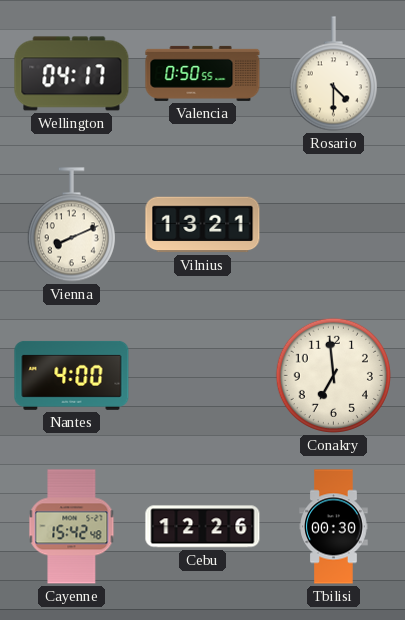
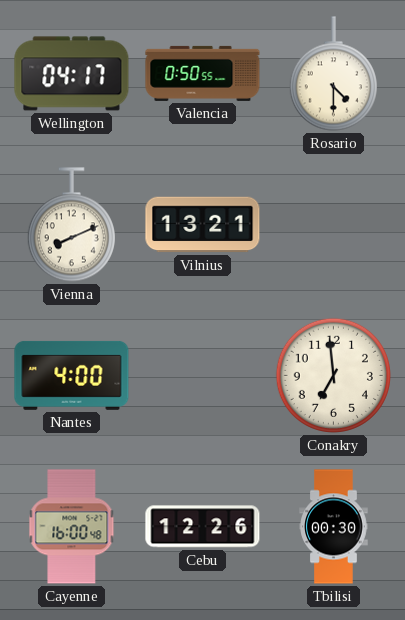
Cayenne: 15:42 -> 16:00 (72, 527)
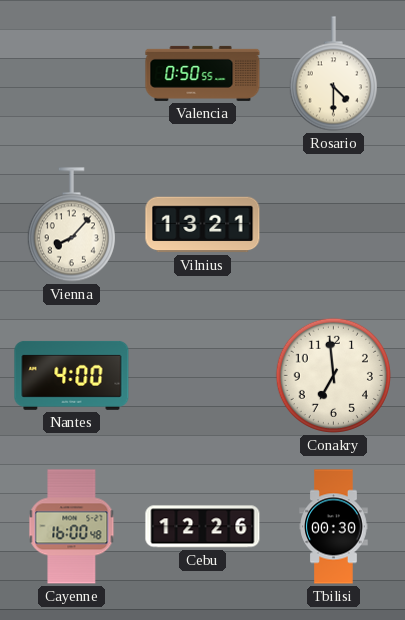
Wellington: 04:17 -> none (72, 74)
Vienna: 8:11 -> 8:07 (71, 225)
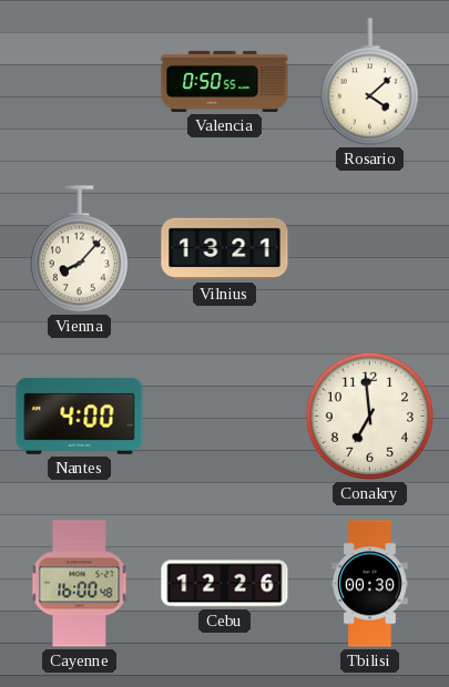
Rosario: 4:30 -> 4:08 (369, 82)
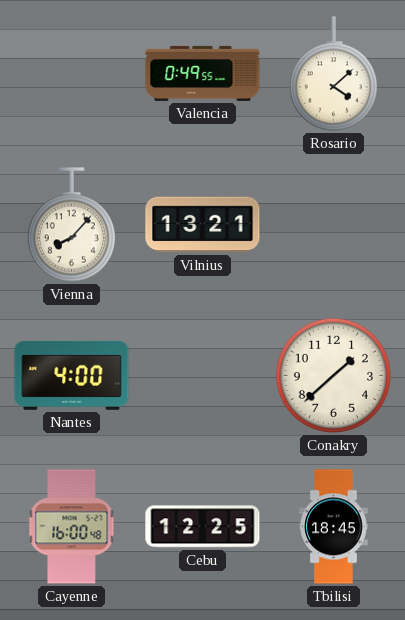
Valencia: 0:50 -> 0:49 (203, 73)
Conakry: 6:59 -> 1:38 (333, 375)
Cebu: 12:26 -> 12:25 (203, 527)
Tbilisi: 00:30 -> 18:45 (334, 527)
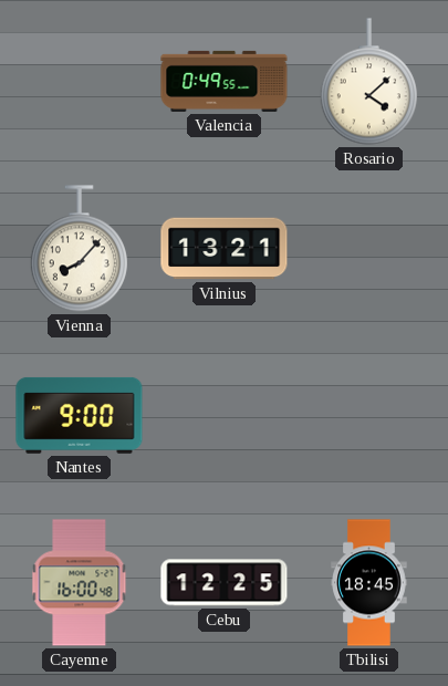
Nantes: 4:00 -> 9:00 (80, 415)
Conakry: 1:38 -> none (333, 375)
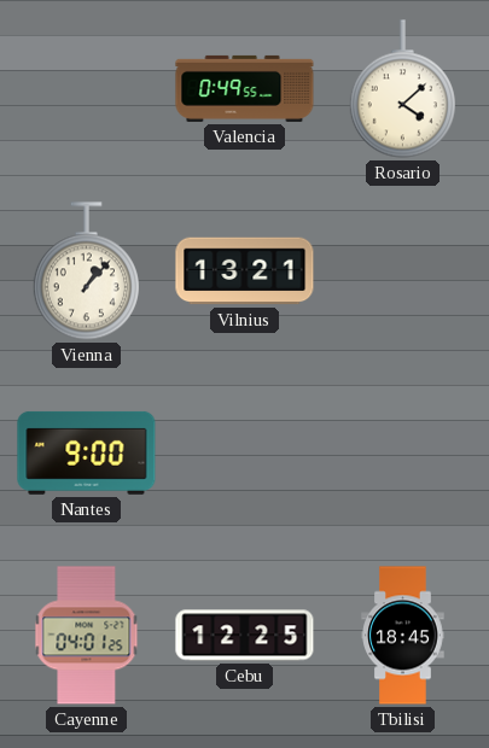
Vienna: 8:07 -> 1:07 (86, 271)
Cayenne: 16:00 -> 04:01 (87, 636)
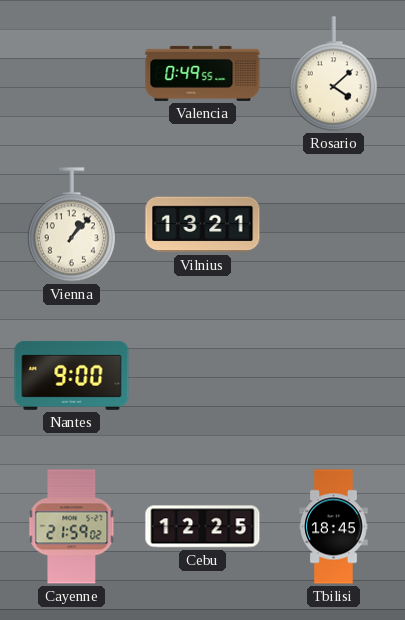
Cayenne: 04:01 -> 21:59 (72, 527)
